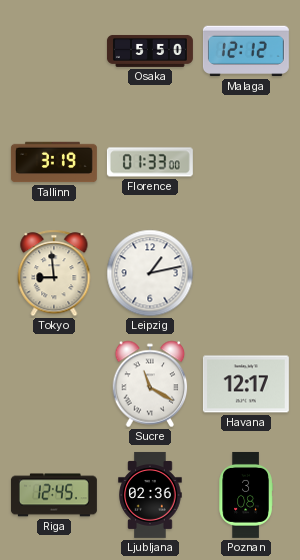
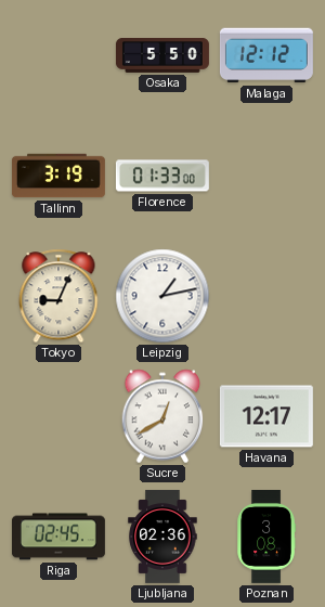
Tokyo: 8:59 -> 9:04 (58, 296)
Sucre: 11:20 -> 12:40 (162, 416)
Riga: 12:45 -> 02:45 (58, 537)
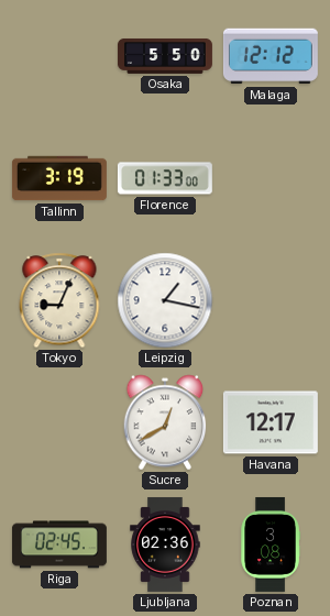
Leipzig: 1:13 -> 1:17 (165, 300)
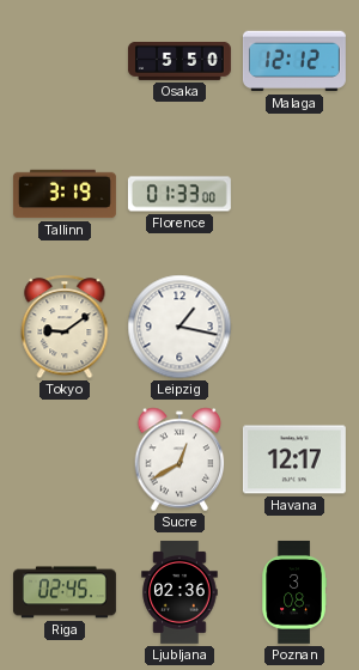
Tokyo: 9:04 -> 9:09 (65, 327)
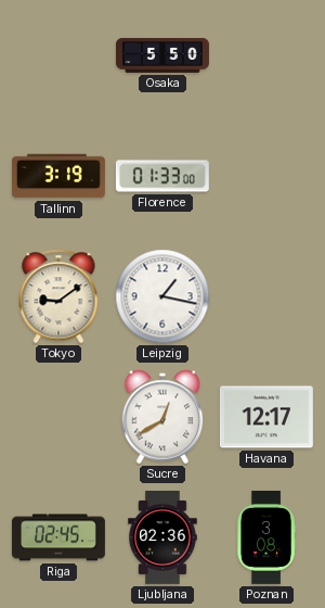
Malaga: 12:12 -> none (294, 61)
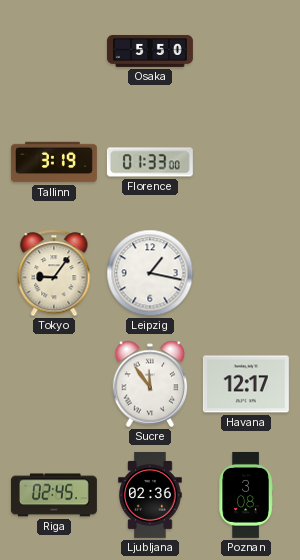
Tokyo: 9:09 -> 9:06 (54, 273)
Sucre: 12:40 -> 11:54 (150, 384)
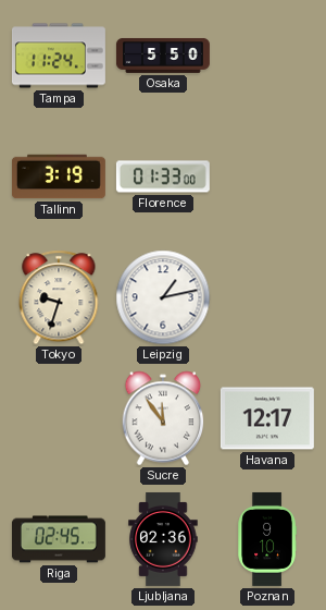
Tampa: none -> 11:24 (59, 56)
Tokyo: 9:06 -> 9:33 (59, 297)
Leipzig: 1:17 -> 1:13 (163, 297)
Poznan: 3:08 -> 9:10 (267, 539)
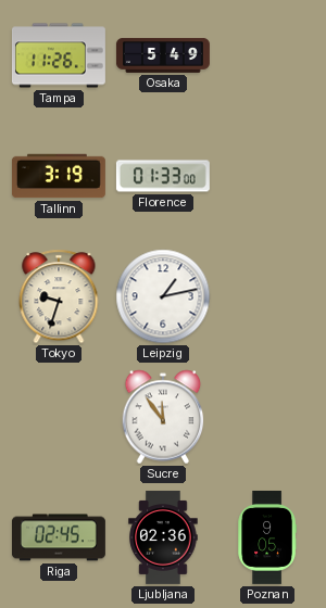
Tampa: 11:24 -> 11:26 (59, 55)
Osaka: 5:50 -> 5:49 (163, 55)
Havana: 12:17 -> none (267, 418)
Poznan: 9:10 -> 9:05 (267, 537)
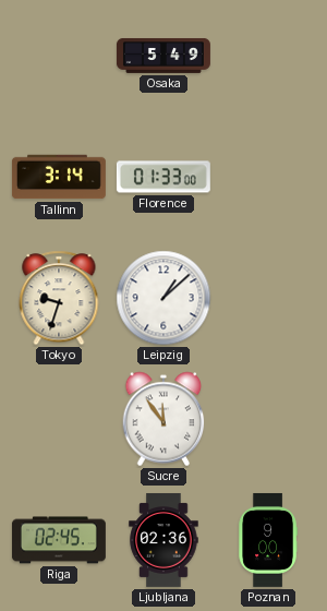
Tampa: 11:26 -> none (59, 55)
Tallinn: 3:19 -> 3:14 (59, 177)
Leipzig: 1:13 -> 1:08 (163, 298)
Poznan: 9:05 -> 9:00 (268, 540)
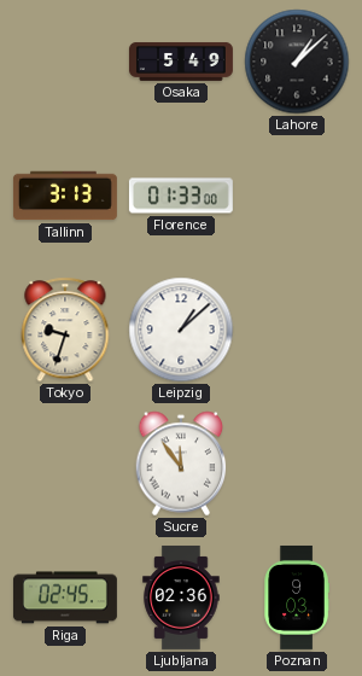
Lahore: none -> 1:08 (297, 62)
Tallinn: 3:14 -> 3:13 (65, 196)
Poznan: 9:00 -> 9:03 (297, 598)
